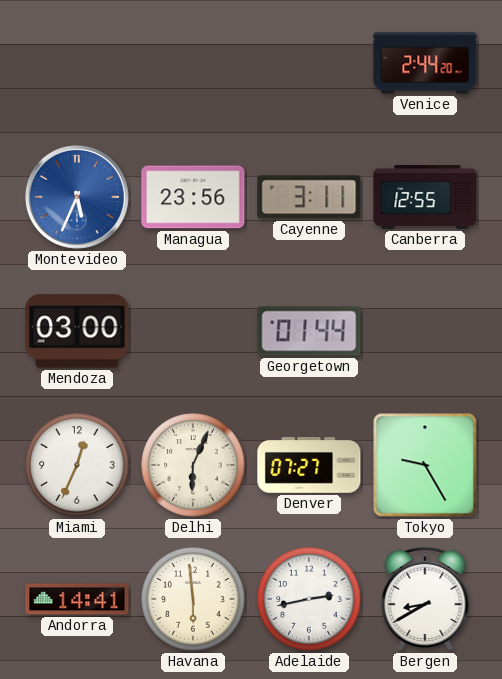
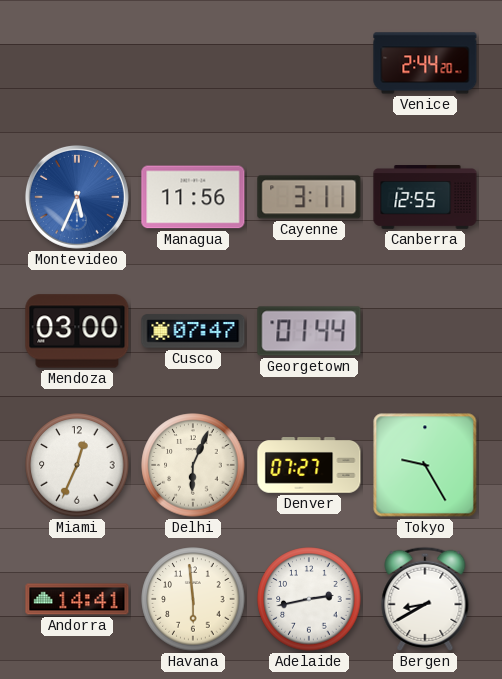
Managua: 23:56 -> 11:56 (193, 197)
Cusco: none -> 07:47 (193, 331)
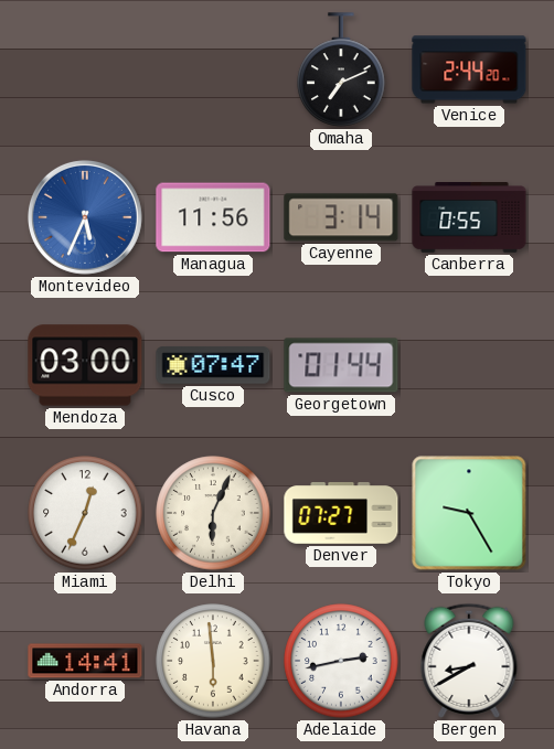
Omaha: none -> 7:11 (341, 69)
Cayenne: 3:11 -> 3:14 (341, 217)
Canberra: 12:55 -> 0:55 (469, 217)
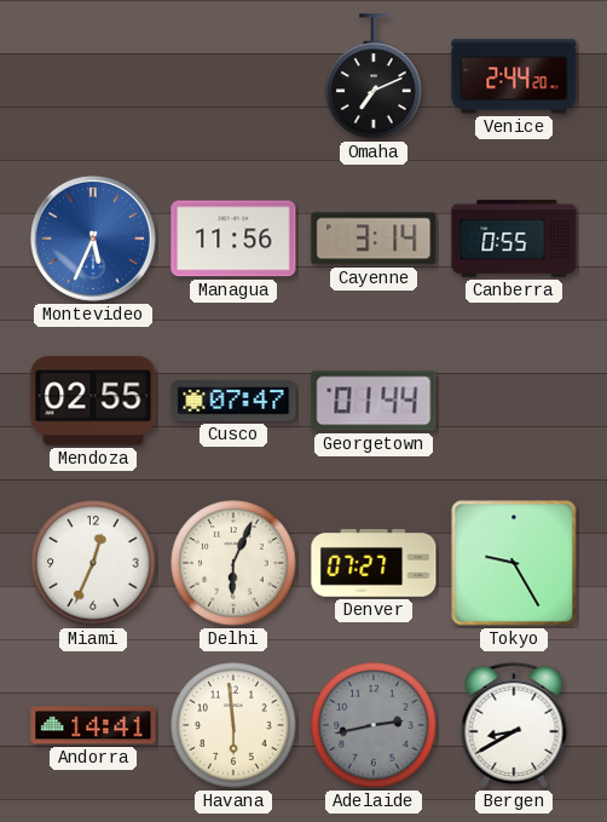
Mendoza: 03:00 -> 02:55 (93, 401)
Adelaide dial: white -> grey (374, 725)
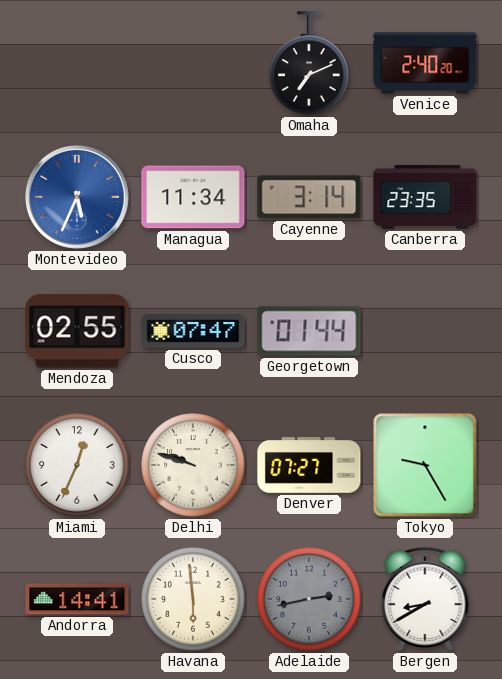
Venice: 2:44 -> 2:40 (425, 63)
Managua: 11:56 -> 11:34 (193, 197)
Canberra: 0:55 -> 23:35 (425, 197)
Delhi: 6:04 -> 9:48 (193, 465)
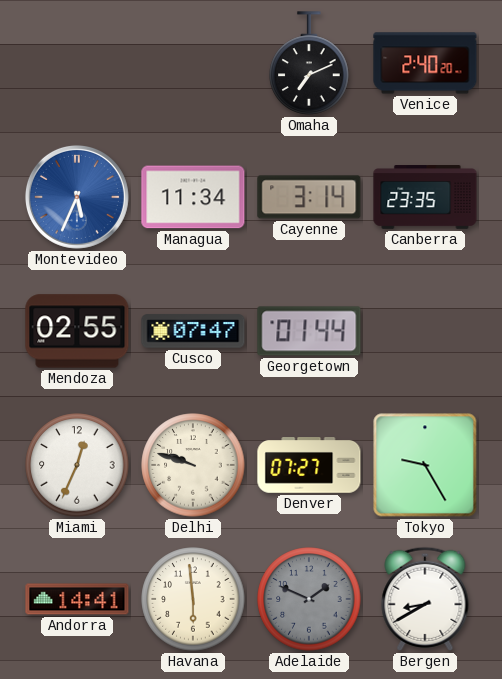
Adelaide: 2:43 -> 1:49 (309, 599)
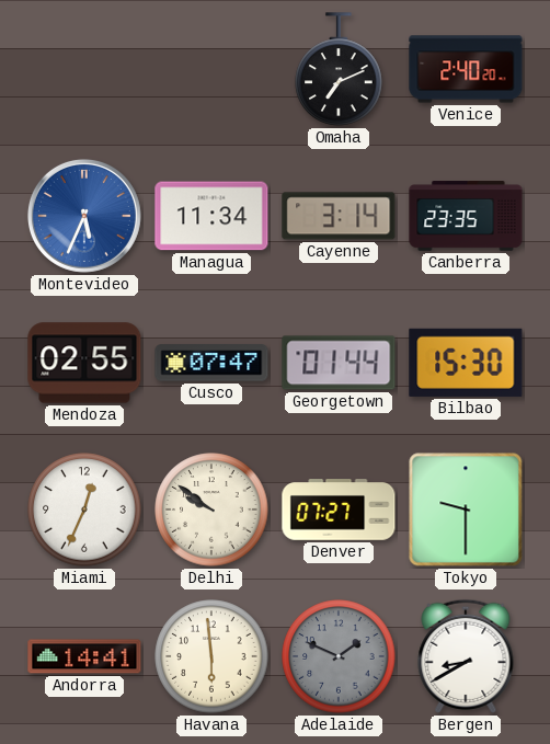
Bilbao: none -> 15:30 (466, 363)
Delhi: 9:48 -> 9:51 (211, 510)
Tokyo: 9:25 -> 9:30 (466, 510)
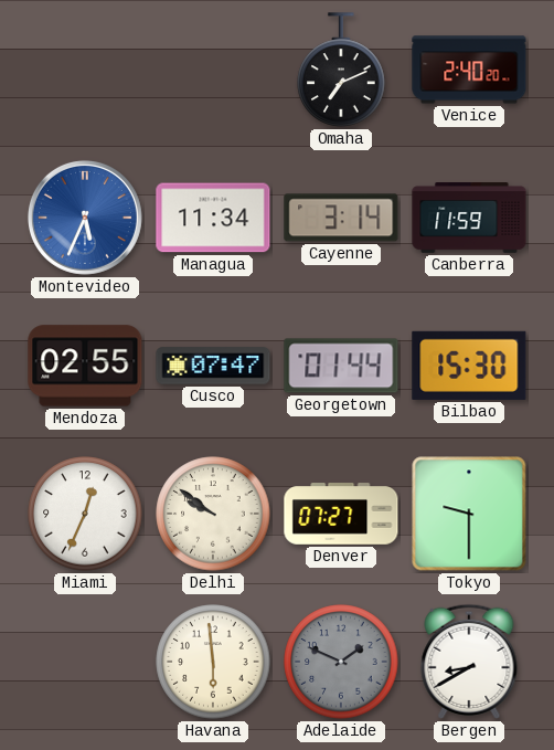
Canberra: 23:35 -> 11:59 (469, 218)
Andorra: 14:41 -> none (84, 656)
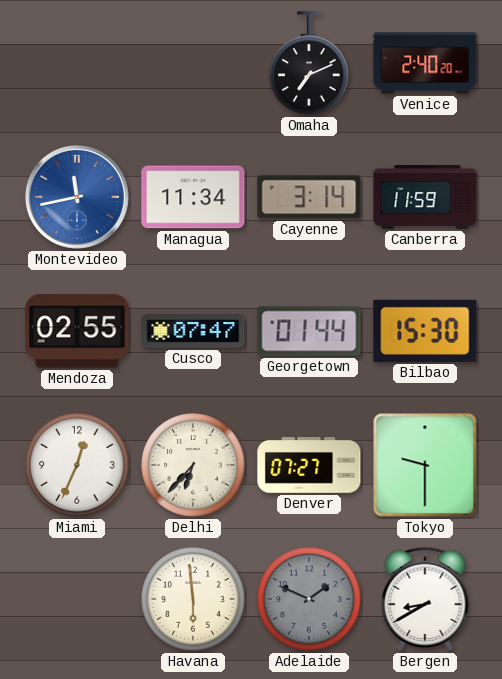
Montevideo: 5:34 -> 11:43 (77, 197)
Delhi: 9:51 -> 6:37 (193, 465)
